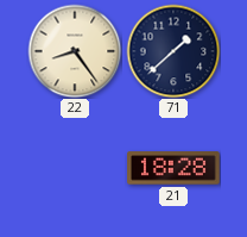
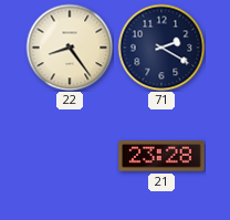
71: 1:38 -> 2:20 (161, 48)
21: 18:28 -> 23:28 (161, 156)
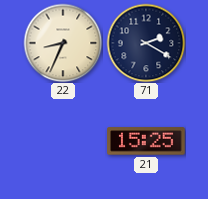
22: 8:24 -> 8:34 (63, 43)
21: 23:28 -> 15:25 (146, 141)
